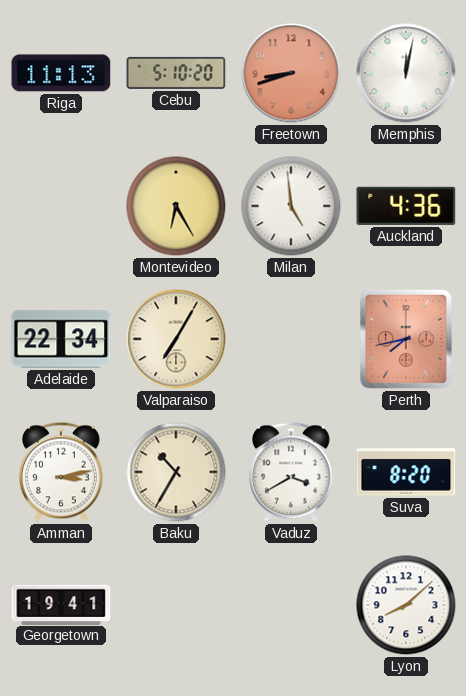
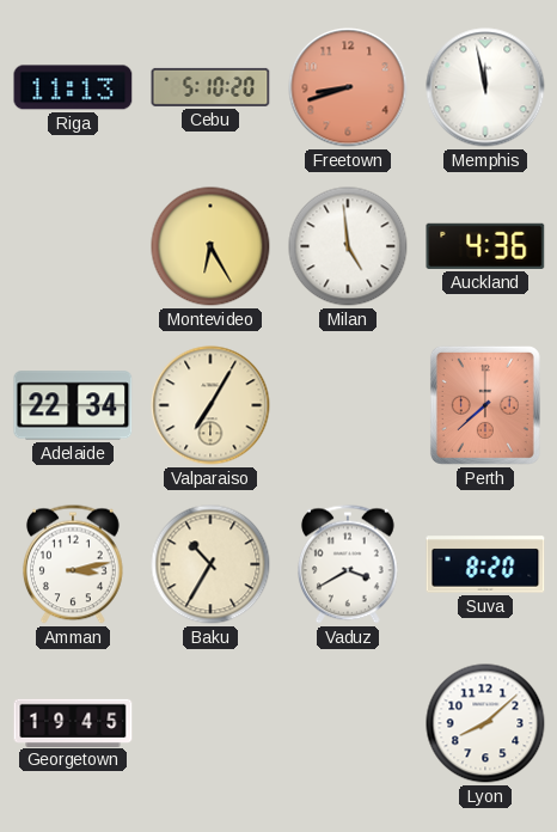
Memphis: 12:02 -> 11:58 (485, 87)
Perth: 7:43 -> 7:38 (485, 405)
Georgetown: 19:41 -> 19:45 (73, 722)
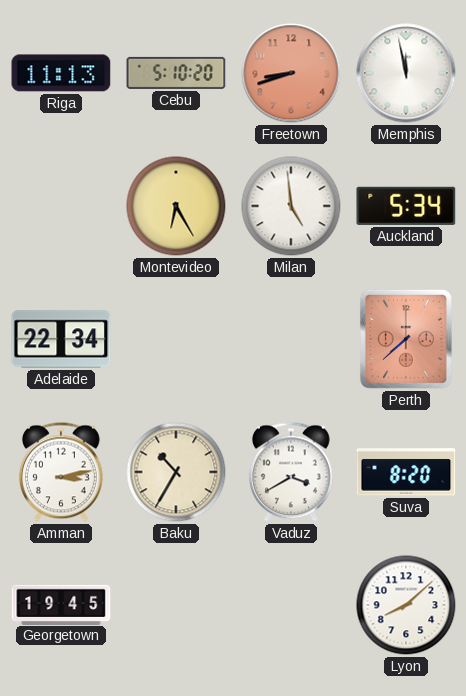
Auckland: 4:36 -> 5:34 (406, 206)
Valparaiso: 7:05 -> none (210, 405)
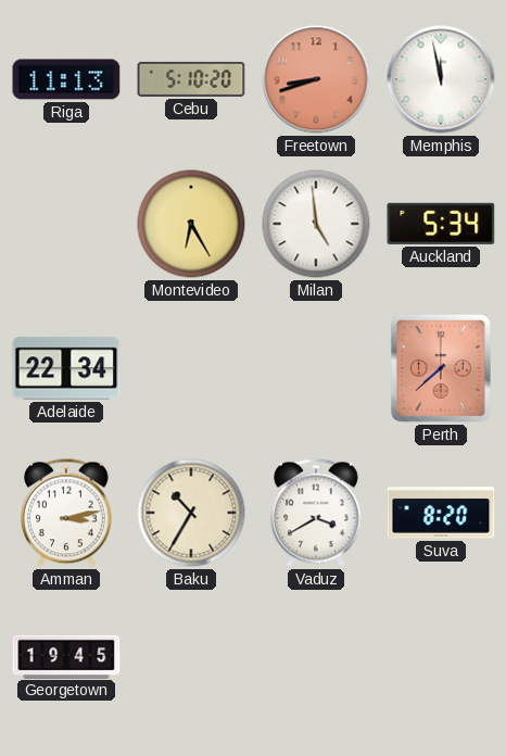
Lyon: 8:08 -> none (406, 605)
